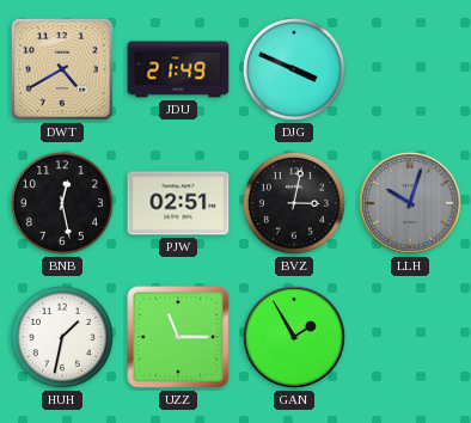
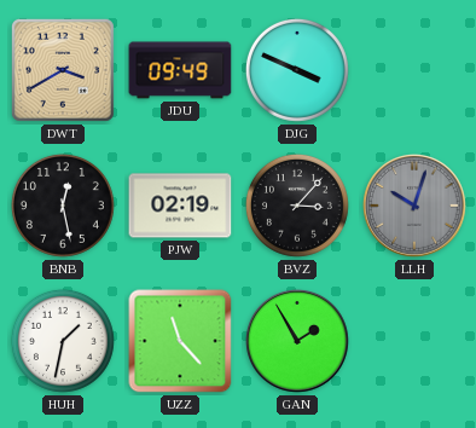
DWT: 4:40 -> 3:40 (63, 70)
JDU: 21:49 -> 09:49 (180, 70)
PJW: 02:51 -> 02:19 (180, 206)
BVZ: 3:02 -> 3:07 (297, 206)
UZZ: 11:15 -> 11:23 (180, 341)
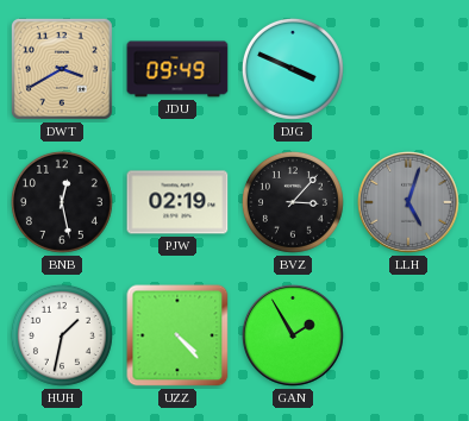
LLH: 10:03 -> 5:03 (409, 203)
UZZ: 11:23 -> 4:23 (177, 335)
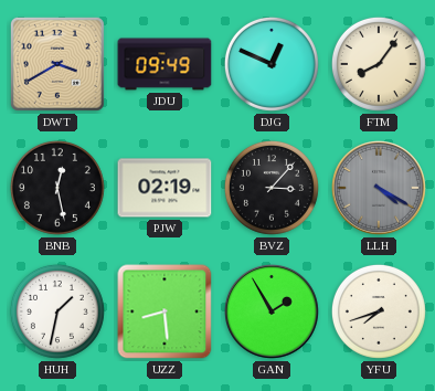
DJG: 3:49 -> 12:49 (272, 64)
FTM: none -> 8:06 (379, 64)
LLH: 5:03 -> 4:20 (380, 189)
UZZ: 4:23 -> 8:29 (165, 311)
YFU: none -> 7:42 (379, 311)
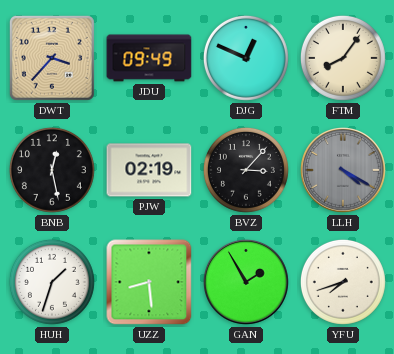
DWT: 3:40 -> 3:37 (52, 58)
HUH: 1:32 -> 1:33 (52, 282)
